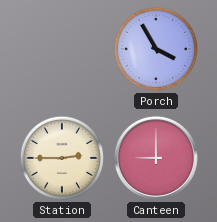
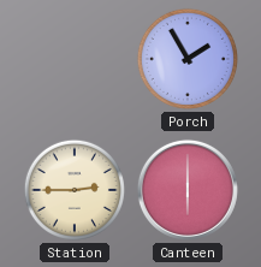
Porch: 3:55 -> 1:55 (188, 59)
Canteen: 9:00 -> 6:00 (188, 190)
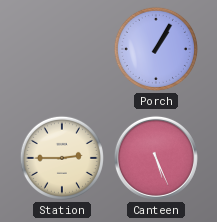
Porch: 1:55 -> 1:05 (156, 49)
Canteen: 6:00 -> 5:26 (156, 158)
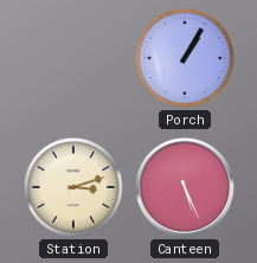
Station: 2:45 -> 3:12 (73, 187)
